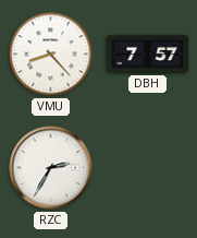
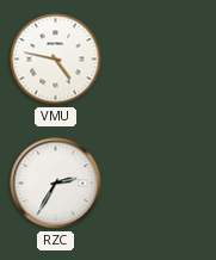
VMU: 8:23 -> 4:47 (56, 60)
DBH: 7:57 -> none (148, 53)
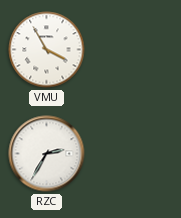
VMU: 4:47 -> 3:55 (47, 50)
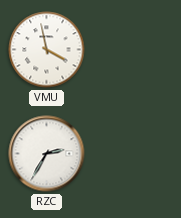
VMU: 3:55 -> 3:58 (47, 50)
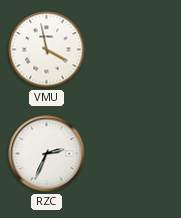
RZC: 2:35 -> 2:34 (47, 154)
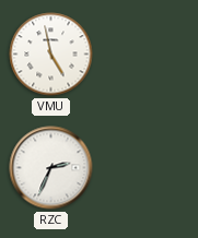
VMU: 3:58 -> 4:58 (51, 55)
